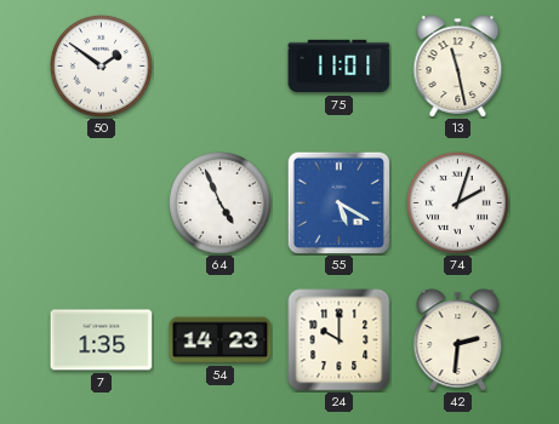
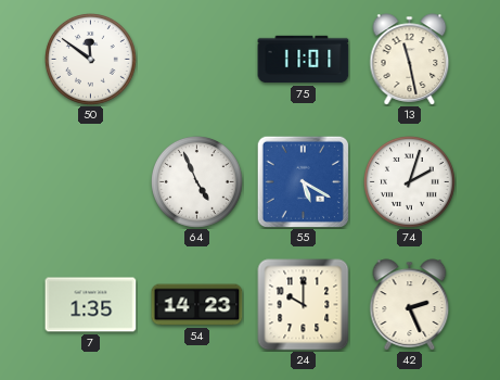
50: 1:51 -> 11:51 (91, 60)
42: 2:31 -> 2:26 (410, 305)
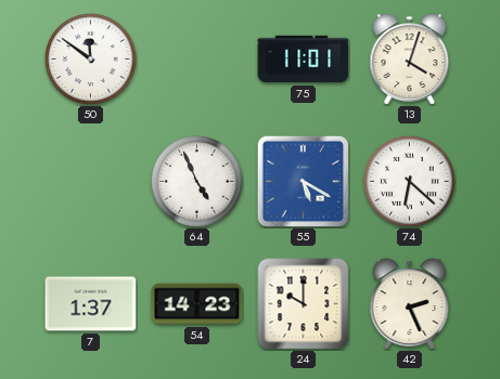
13: 11:28 -> 4:03 (410, 60)
74: 2:03 -> 6:22 (410, 182)
7: 1:35 -> 1:37 (91, 304)
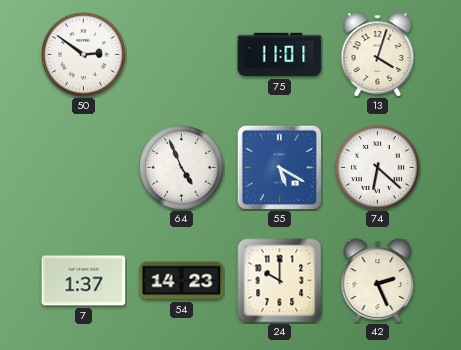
50: 11:51 -> 2:51 (84, 55)
